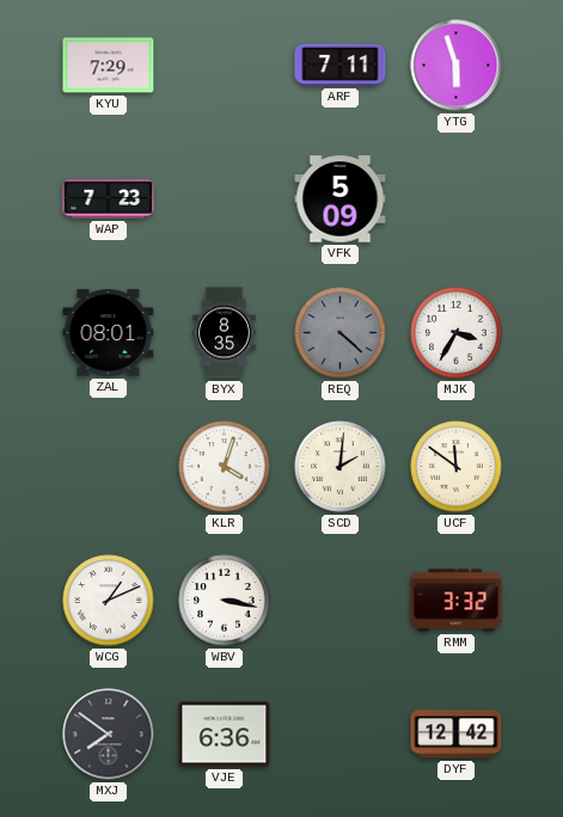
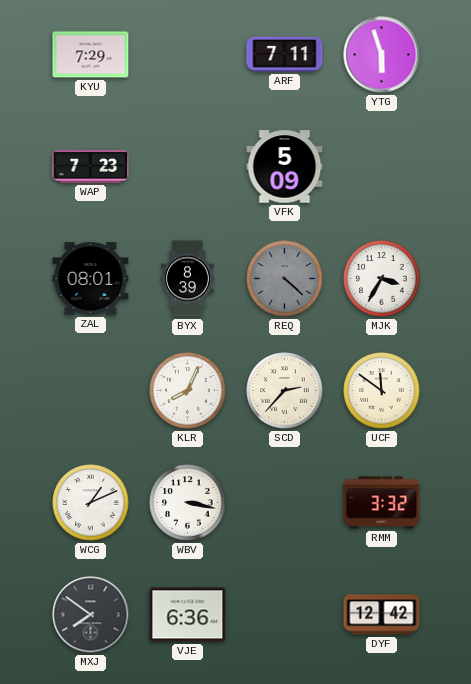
BYX: 8:35 -> 8:39 (188, 279)
KLR: 4:03 -> 8:04 (188, 391)
SCD: 2:01 -> 2:37 (285, 391)
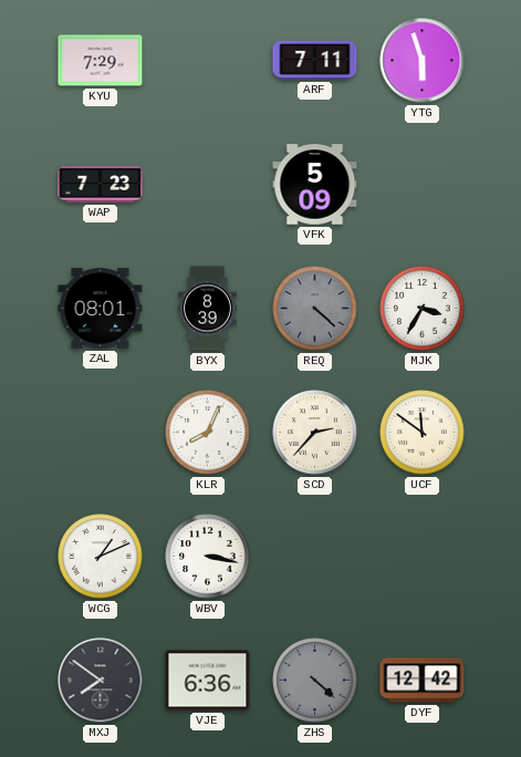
RMM: 3:32 -> none (382, 503)
ZHS: none -> 4:22 (315, 681)
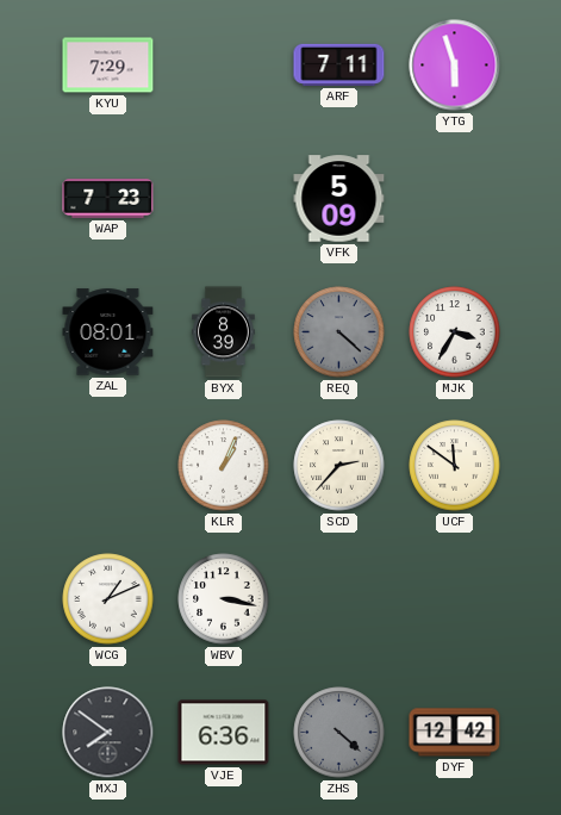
KLR: 8:04 -> 1:04 (224, 466)
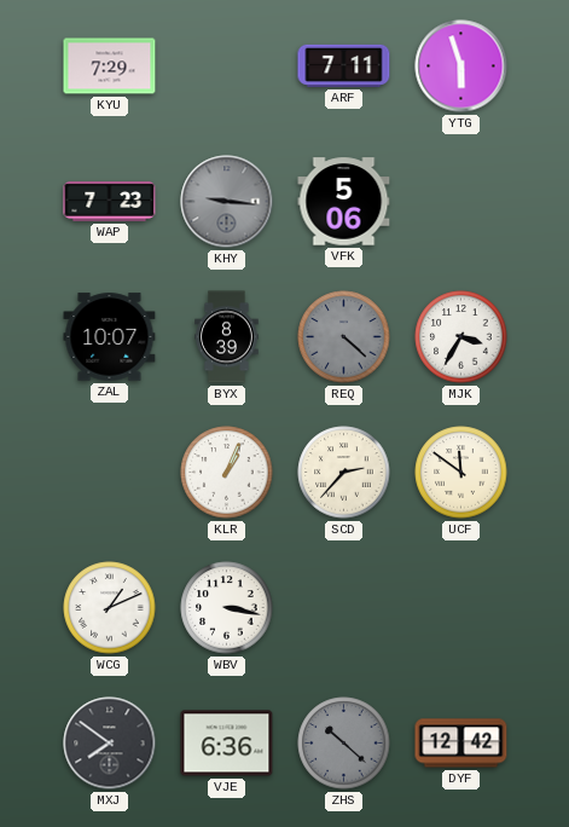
KHY: none -> 9:16 (227, 202)
VFK: 5:09 -> 5:06 (344, 202)
ZAL: 08:01 -> 10:07 (110, 337)
ZHS: 4:22 -> 10:22 (344, 744)
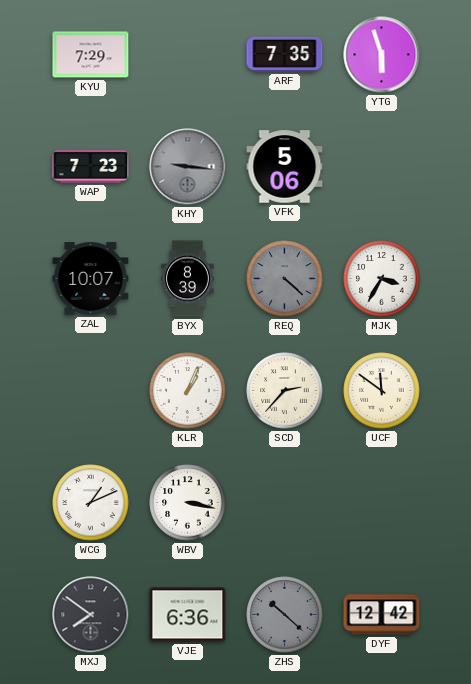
ARF: 7:11 -> 7:35 (285, 54)
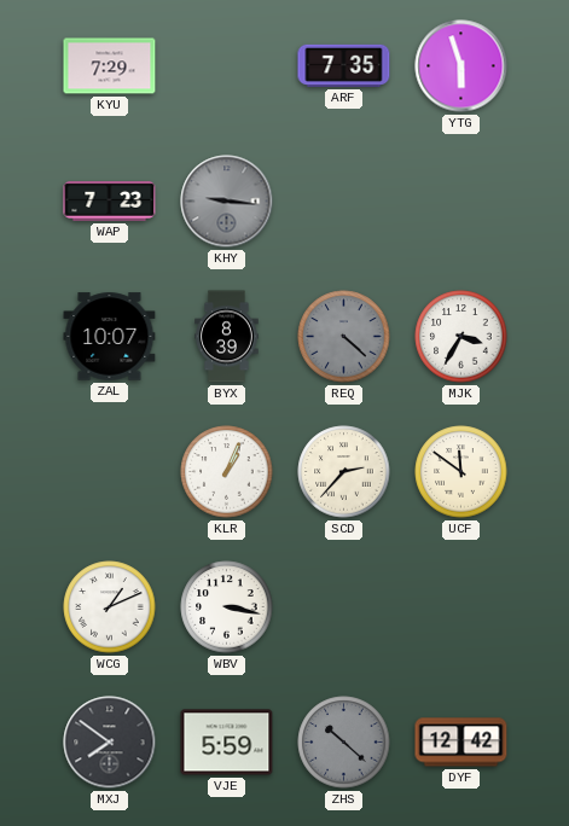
VFK: 5:06 -> none (285, 167)
VJE: 6:36 -> 5:59 (227, 743)
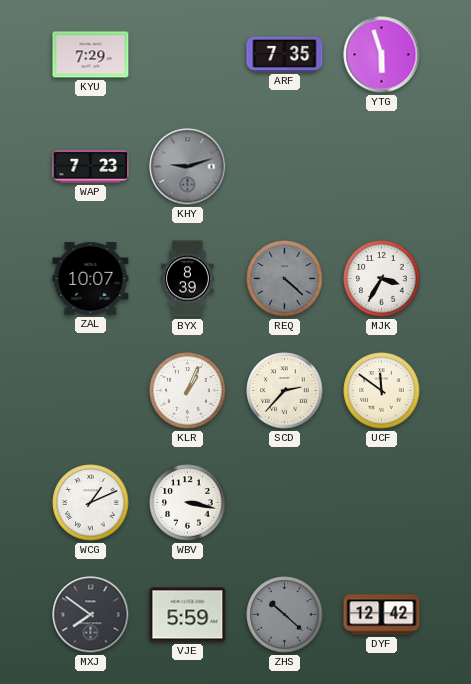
KHY: 9:16 -> 9:12 (188, 167)
